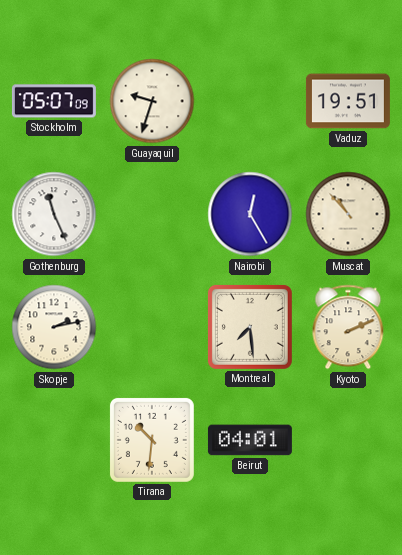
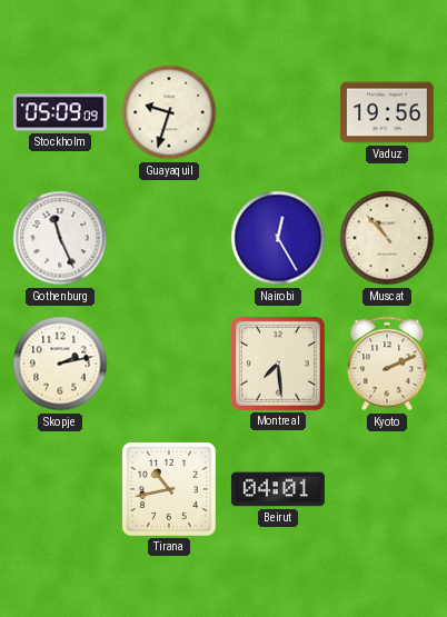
Stockholm: 05:07 -> 05:09 (60, 112)
Vaduz: 19:51 -> 19:56 (387, 112)
Tirana: 10:31 -> 10:43 (169, 489)
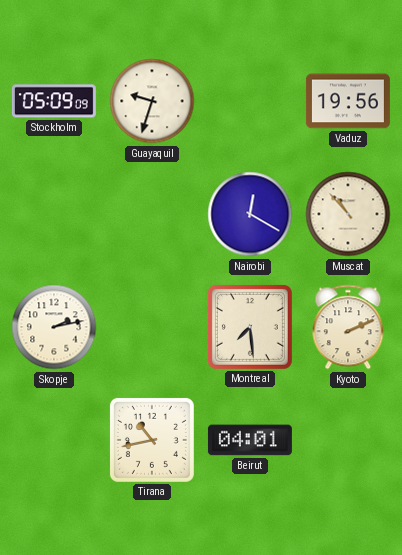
Gothenburg: 11:26 -> none (60, 238)
Nairobi: 12:25 -> 12:20 (250, 214)
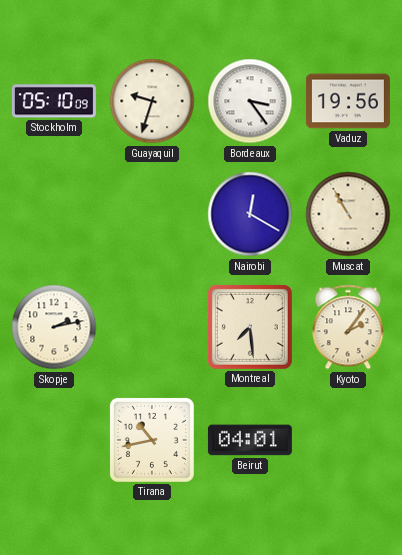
Stockholm: 05:09 -> 05:10 (54, 101)
Bordeaux: none -> 3:24 (250, 101)
Muscat: 10:53 -> 10:55 (348, 214)
Kyoto: 2:11 -> 2:06 (348, 327)
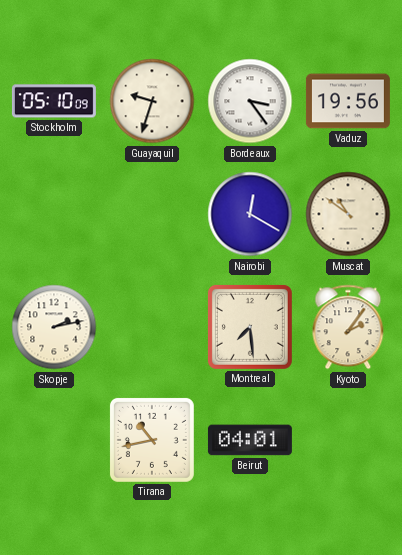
Muscat: 10:55 -> 10:51 (348, 214)
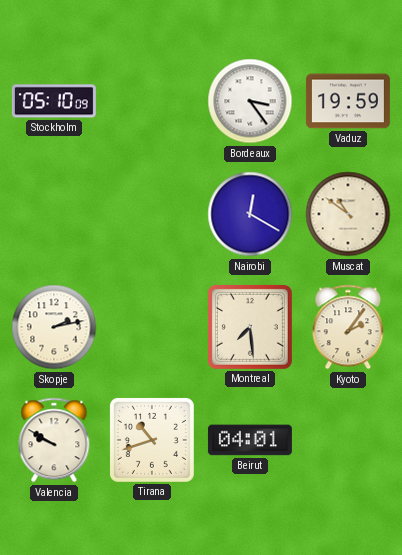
Guayaquil: 9:33 -> none (152, 101)
Vaduz: 19:56 -> 19:59 (348, 101)
Valencia: none -> 9:50 (54, 440)
Tirana: 10:43 -> 10:42 (152, 440)
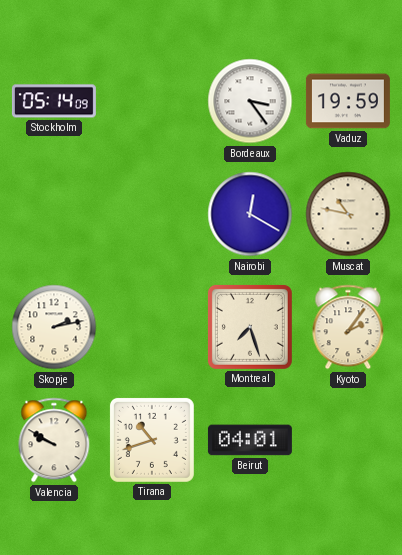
Stockholm: 05:10 -> 05:14 (54, 101)
Muscat: 10:51 -> 10:47 (348, 214)
Montreal: 7:29 -> 7:27 (250, 327)
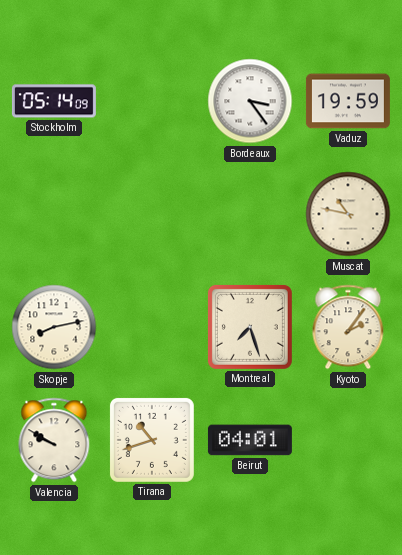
Nairobi: 12:20 -> none (250, 214)
Skopje: 2:13 -> 8:13 (54, 327)
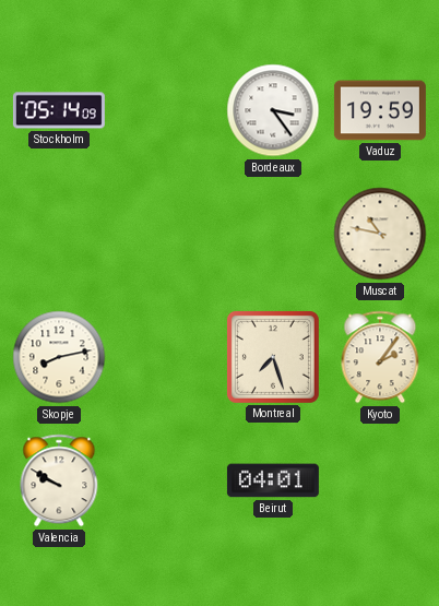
Tirana: 10:42 -> none (152, 440)
